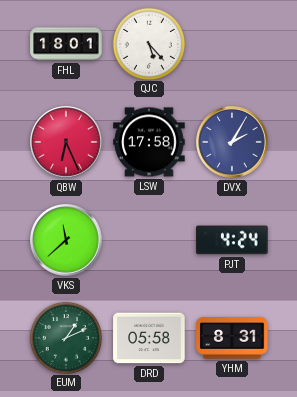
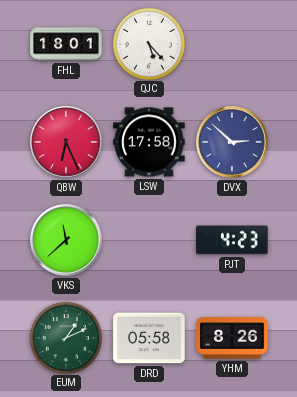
DVX: 2:05 -> 2:52 (232, 142)
PJT: 4:24 -> 4:23 (232, 240)
YHM: 8:31 -> 8:26 (232, 338)
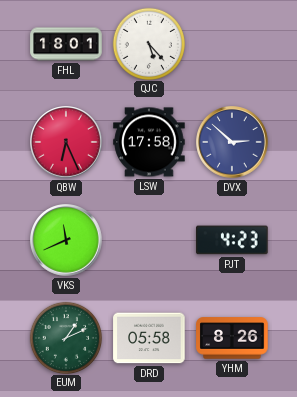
VKS: 11:38 -> 11:41 (66, 240)
